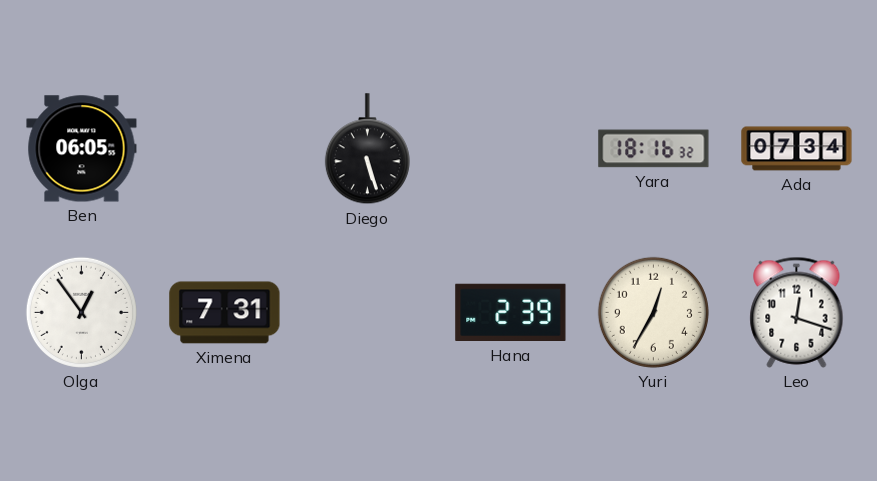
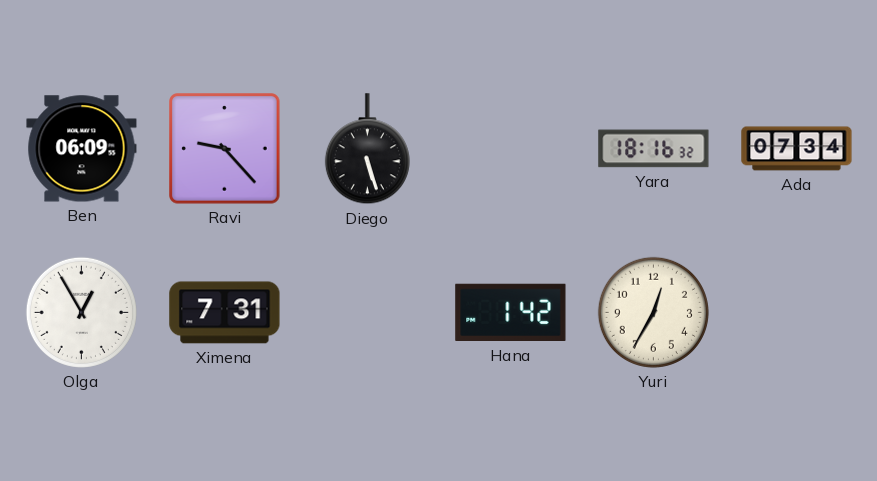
Ben: 06:05 -> 06:09 (82, 149)
Ravi: none -> 9:23 (225, 149)
Olga: 12:54 -> 12:55 (81, 312)
Hana: 2:39 -> 1:42 (511, 313)
Leo: 12:18 -> none (797, 312)
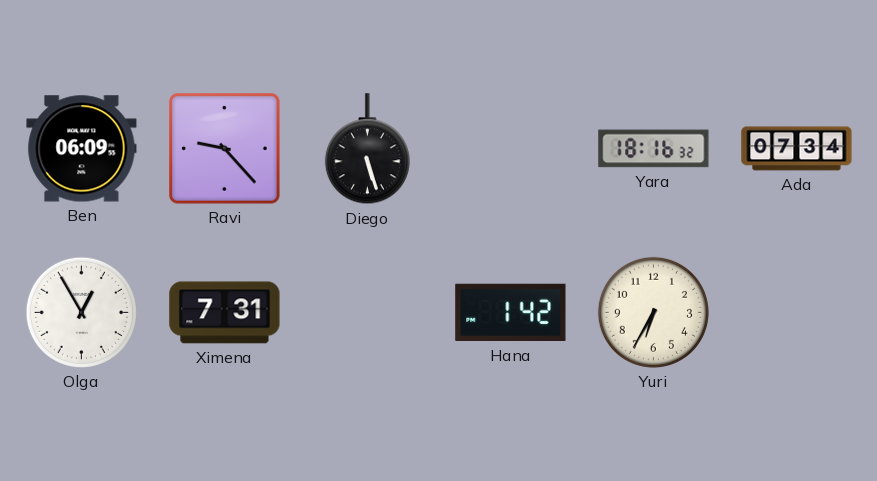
Yuri: 12:35 -> 6:35 (653, 312)
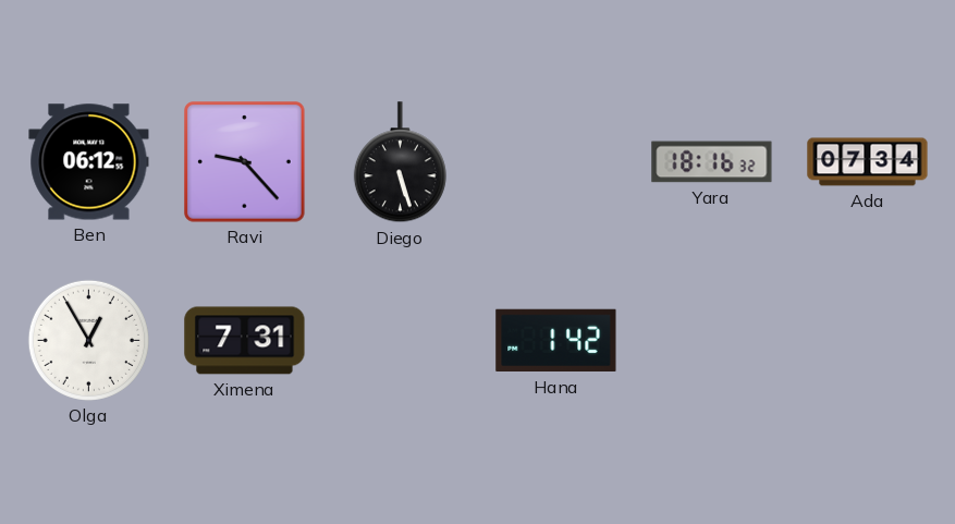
Ben: 06:09 -> 06:12 (89, 162)
Yuri: 6:35 -> none (653, 312)
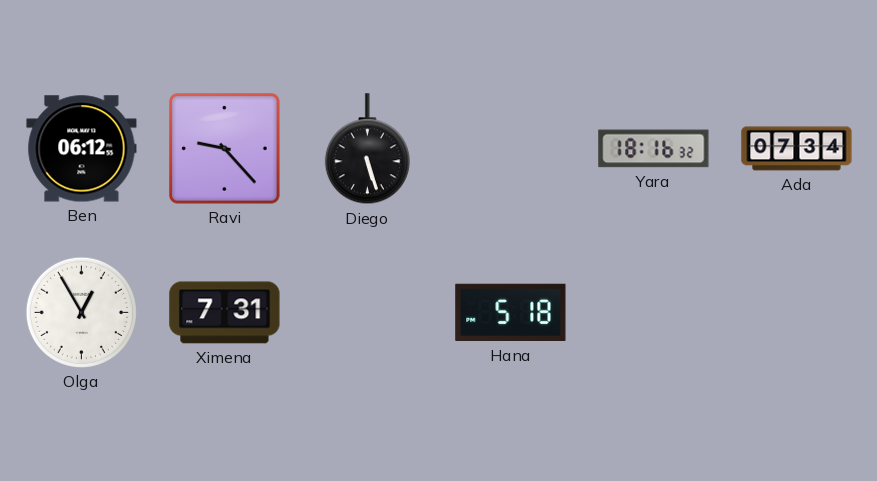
Hana: 1:42 -> 5:18 (511, 313)
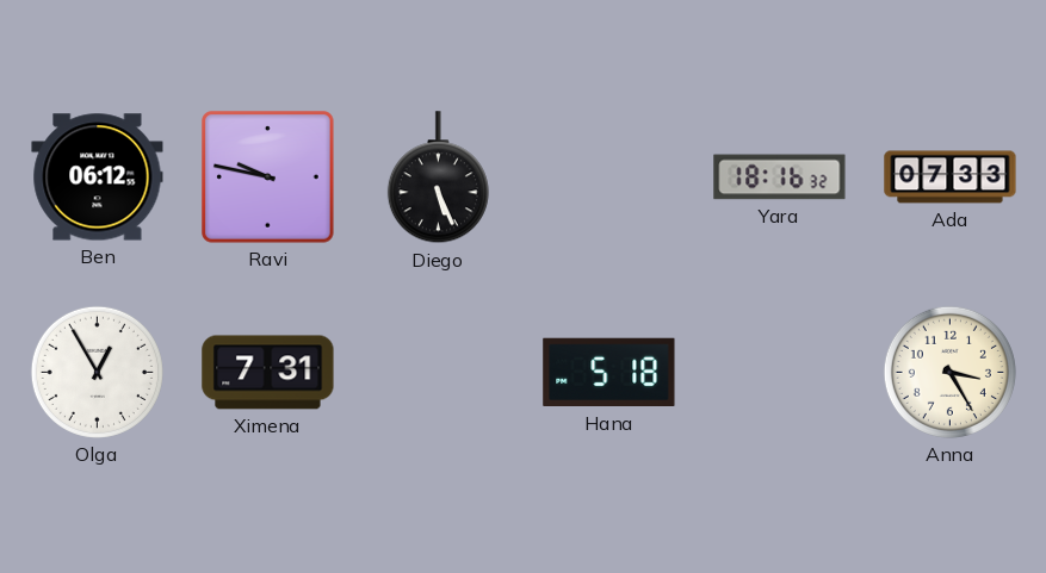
Ravi: 9:23 -> 9:47 (268, 177)
Diego: 5:27 -> 5:26 (438, 177)
Ada: 07:34 -> 07:33 (951, 177)
Anna: none -> 3:25 (949, 372)
